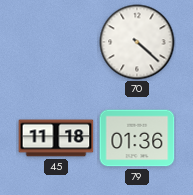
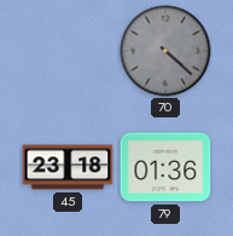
70 dial: white -> grey (165, 51)
45: 11:18 -> 23:18 (68, 167)
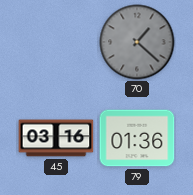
70: 4:22 -> 1:22 (137, 42)
45: 23:18 -> 03:16 (56, 138)
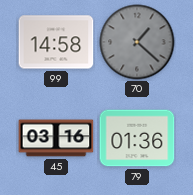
99: none -> 14:58 (56, 42)
